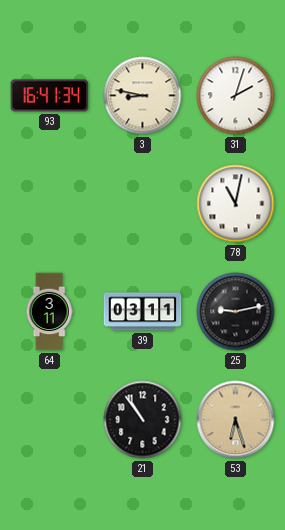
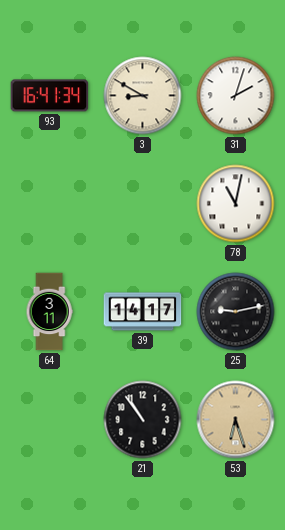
3: 8:47 -> 8:50 (143, 96)
39: 03:11 -> 14:17 (143, 312)
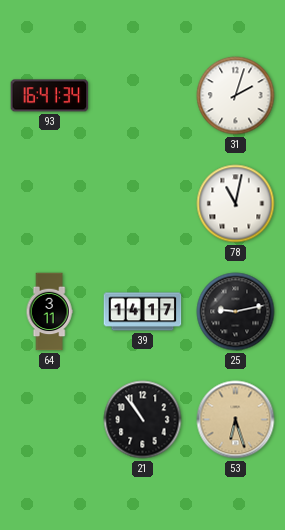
3: 8:50 -> none (143, 96)
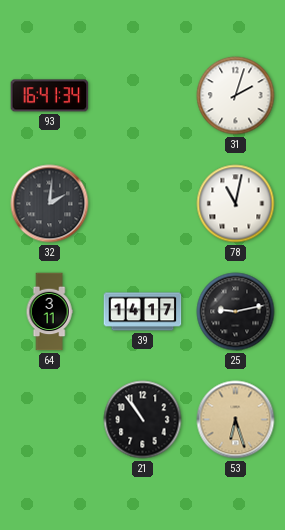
32: none -> 2:01 (50, 204)
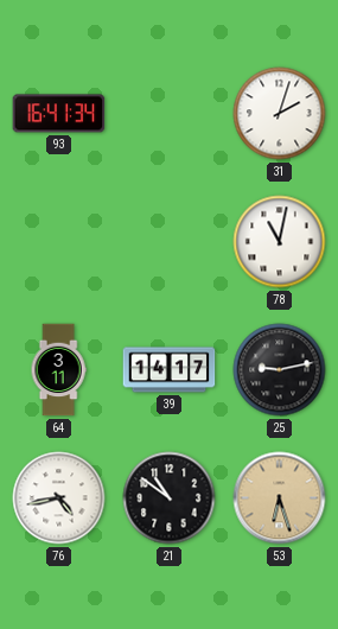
32: 2:01 -> none (50, 204)
76: none -> 4:43 (59, 498)
21: 10:54 -> 10:51 (170, 498)
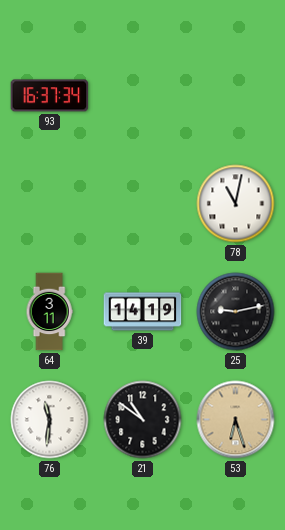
93: 16:41 -> 16:37 (50, 96)
31: 2:03 -> none (280, 114)
39: 14:17 -> 14:19 (143, 312)
76: 4:43 -> 11:31 (50, 420)
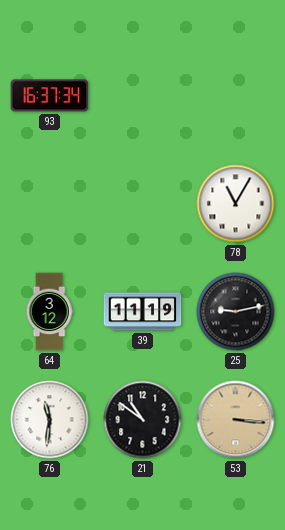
78: 11:02 -> 11:05 (236, 204)
64: 3:11 -> 3:12 (49, 312)
39: 14:19 -> 11:19 (143, 312)
53: 6:27 -> 3:16 (236, 420)
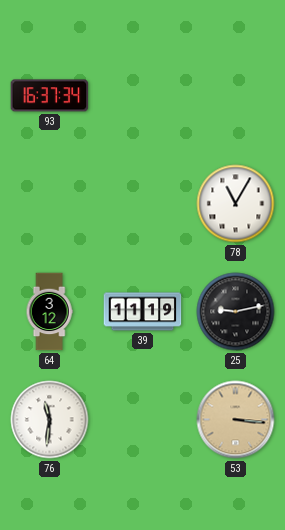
21: 10:51 -> none (143, 420)
